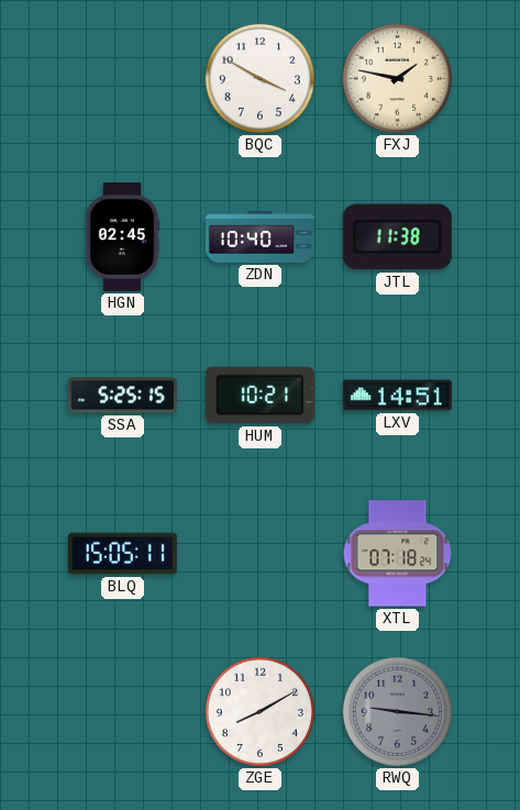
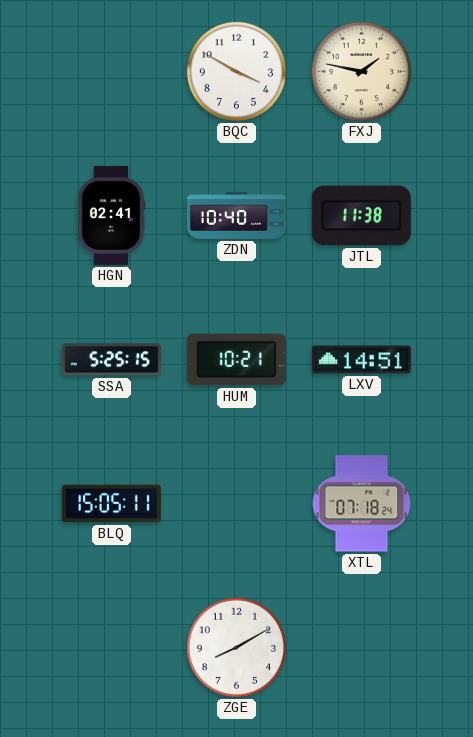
HGN: 02:45 -> 02:41 (111, 215)
RWQ: 9:16 -> none (397, 711)
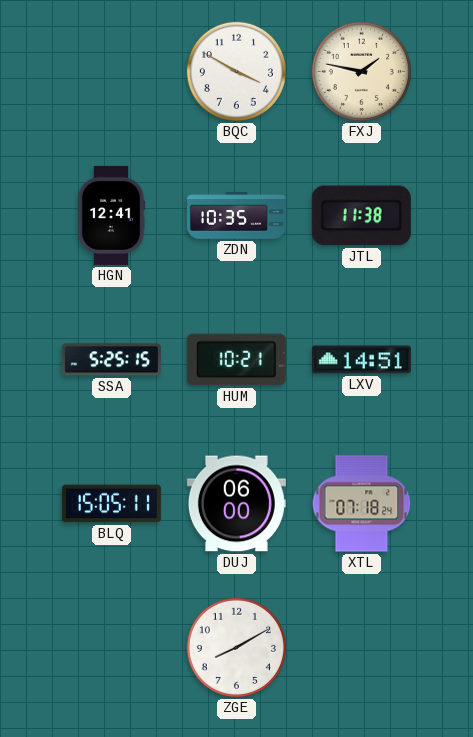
HGN: 02:41 -> 12:41 (111, 215)
ZDN: 10:40 -> 10:35 (236, 216)
DUJ: none -> 06:00 (236, 504)
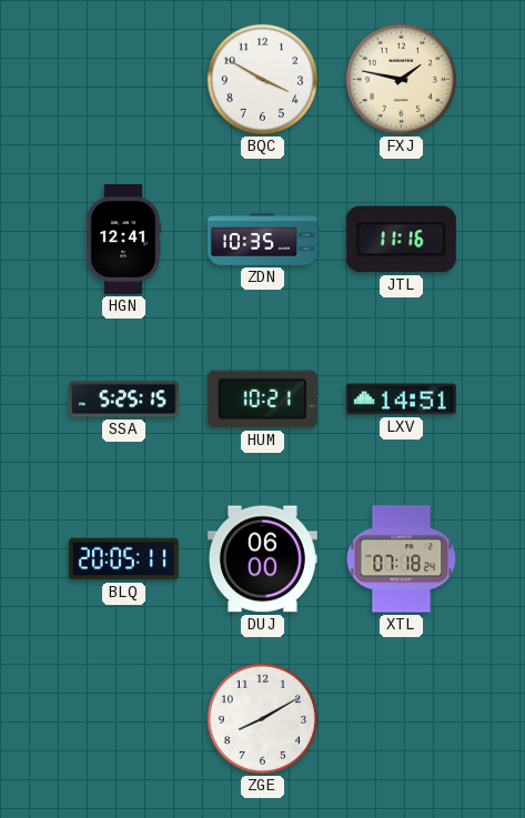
JTL: 11:38 -> 11:16 (401, 240)
BLQ: 15:05 -> 20:05 (123, 559)
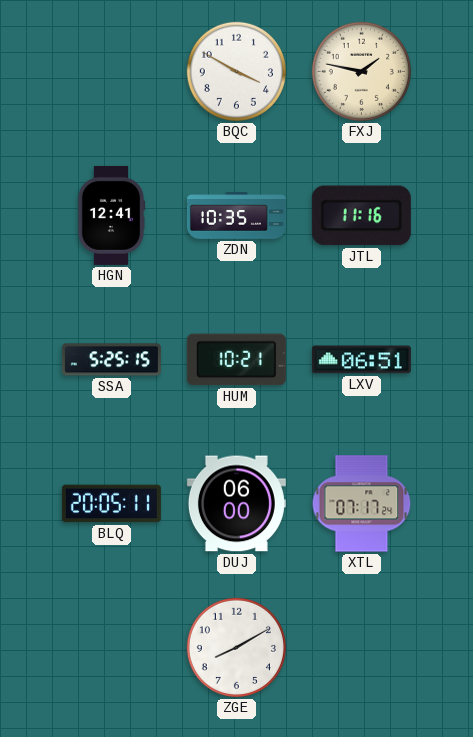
LXV: 14:51 -> 06:51 (361, 360)
XTL: 07:18 -> 07:17 (362, 504)
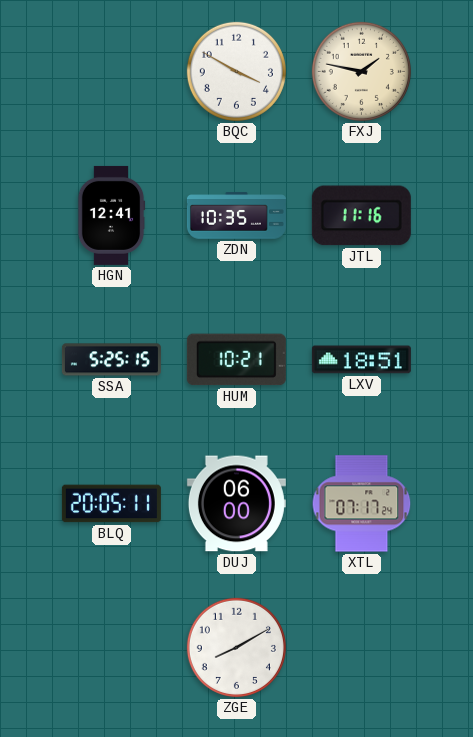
LXV: 06:51 -> 18:51 (361, 360)
